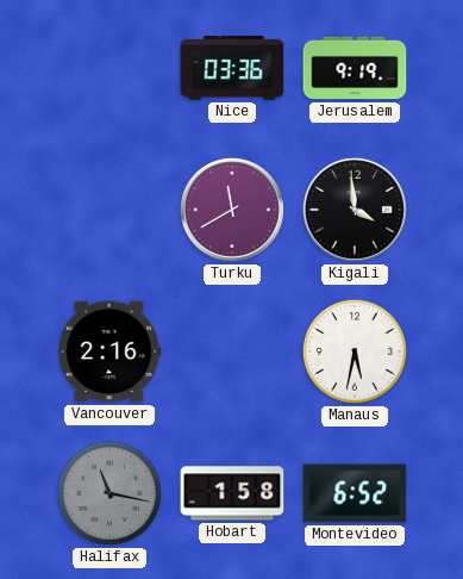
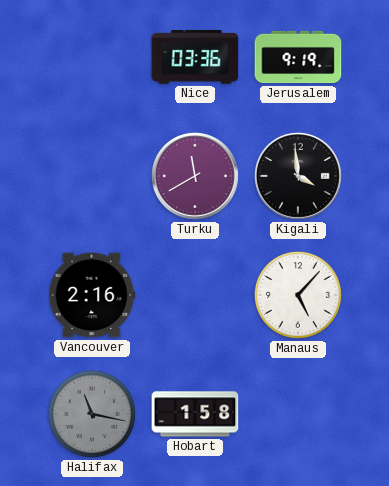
Manaus: 5:32 -> 5:07 (298, 295)
Montevideo: 6:52 -> none (355, 493)
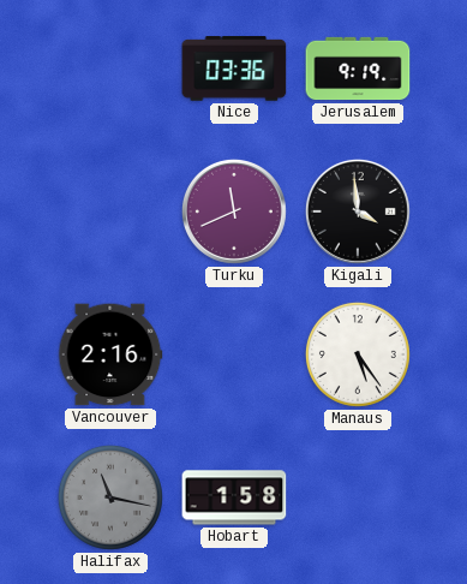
Turku: 11:40 -> 11:41 (234, 211)
Manaus: 5:07 -> 5:24 (358, 354)
